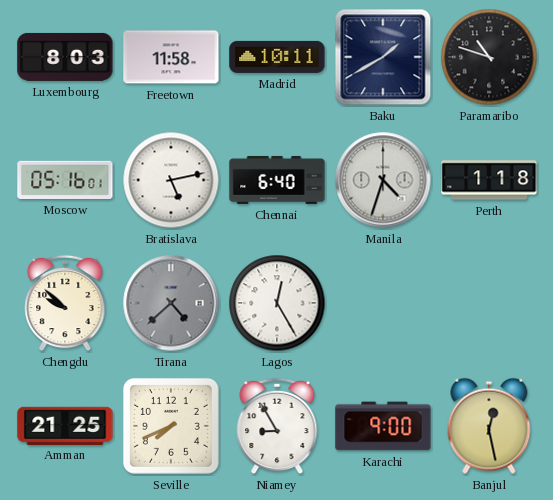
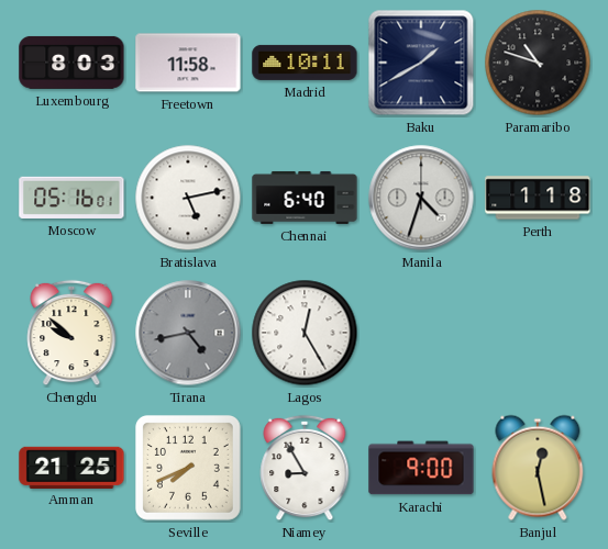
Tirana: 4:38 -> 4:43 (188, 333)
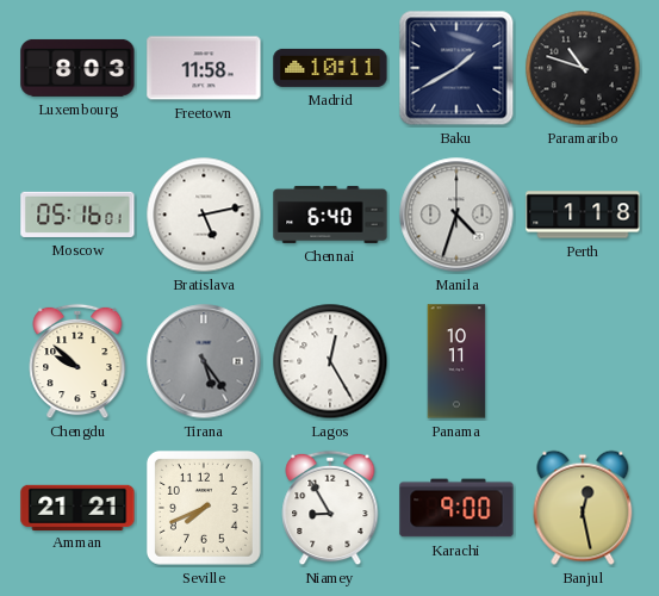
Tirana: 4:43 -> 5:24 (204, 361)
Panama: none -> 10:11 (456, 361)
Amman: 21:25 -> 21:21 (77, 507)
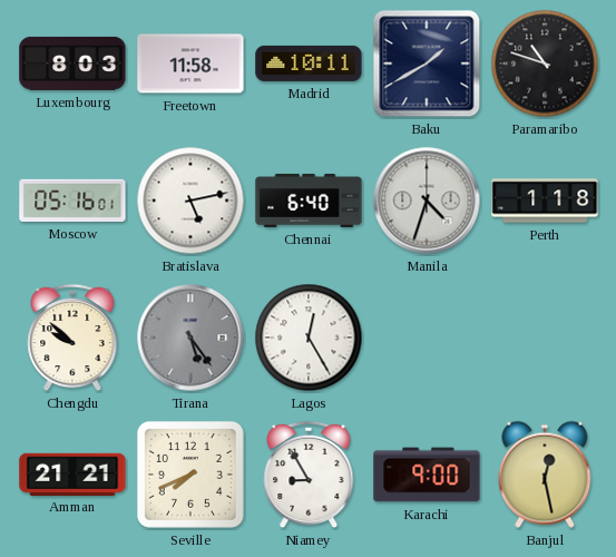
Panama: 10:11 -> none (456, 361)
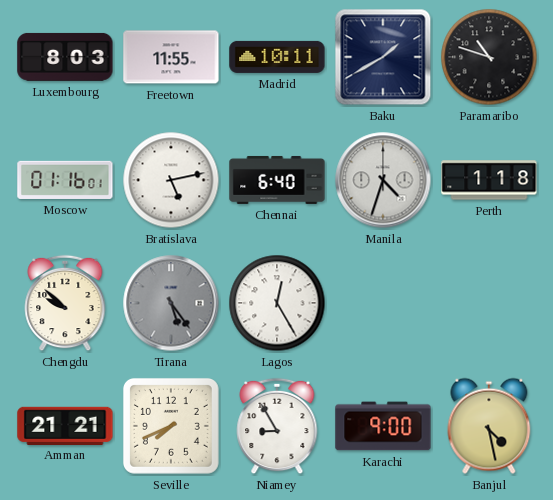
Freetown: 11:58 -> 11:55 (171, 57)
Moscow: 05:16 -> 01:16 (65, 180)
Banjul: 12:28 -> 4:28 (489, 426)
